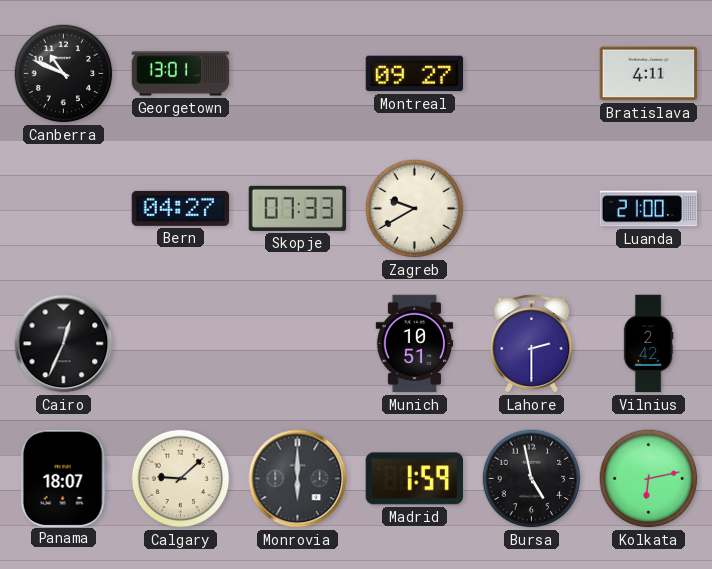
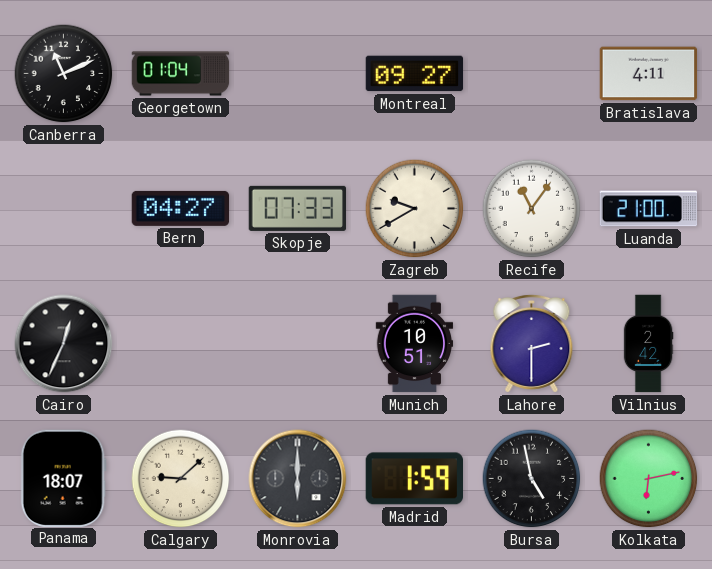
Canberra: 10:49 -> 11:11 (64, 74)
Georgetown: 13:01 -> 01:04 (181, 74)
Recife: none -> 11:06 (532, 209)
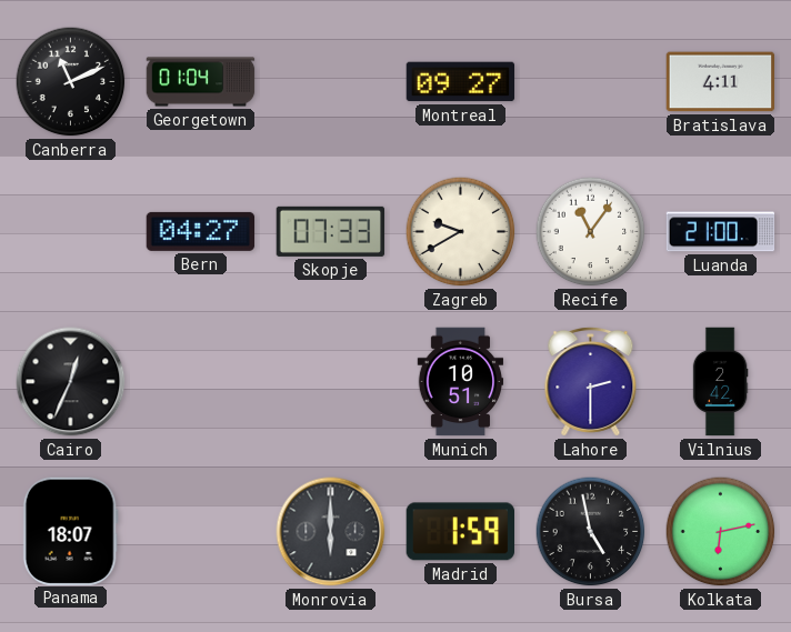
Calgary: 9:08 -> none (181, 479)
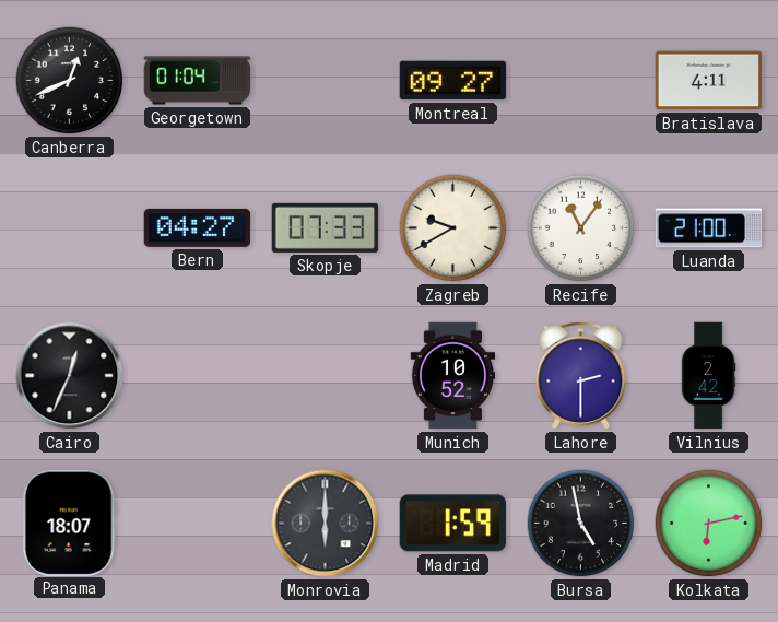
Canberra: 11:11 -> 12:41 (70, 81)
Munich: 10:51 -> 10:52 (453, 376)
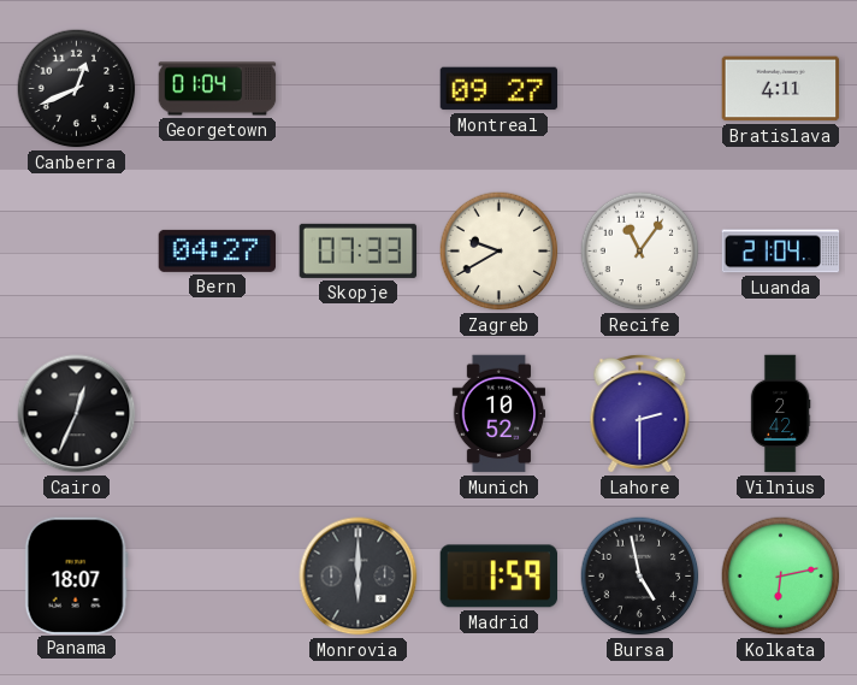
Luanda: 21:00 -> 21:04 (781, 252)
